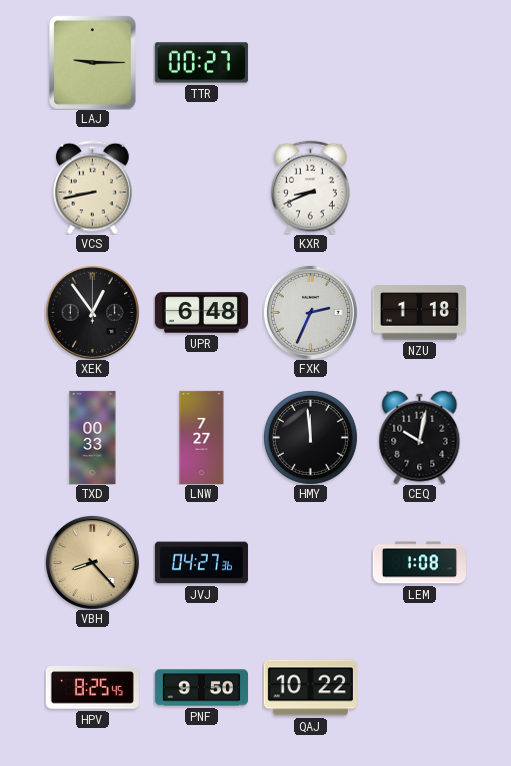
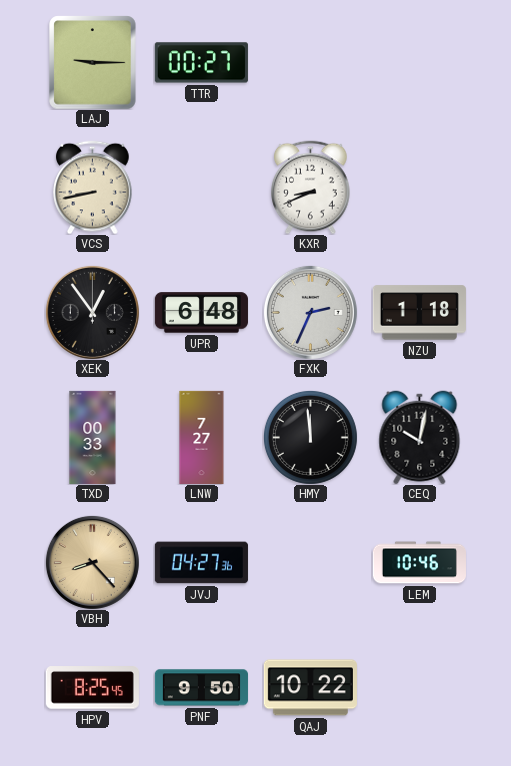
LEM: 1:08 -> 10:46 (419, 563)
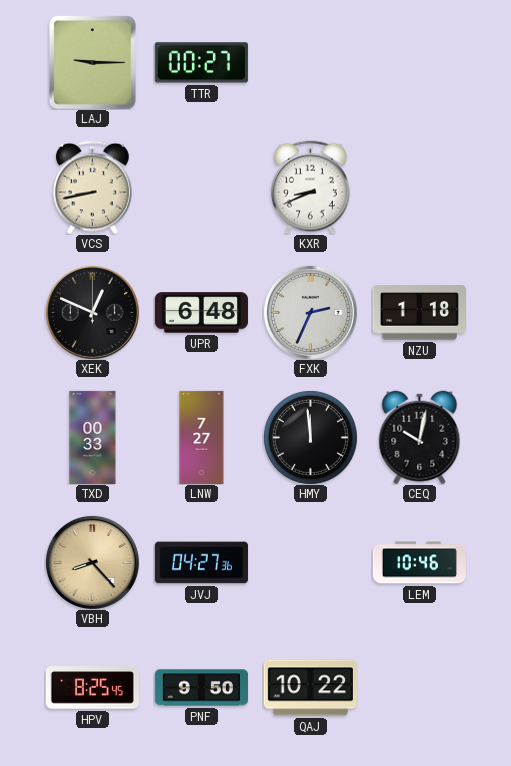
XEK: 12:54 -> 12:49 (92, 312)
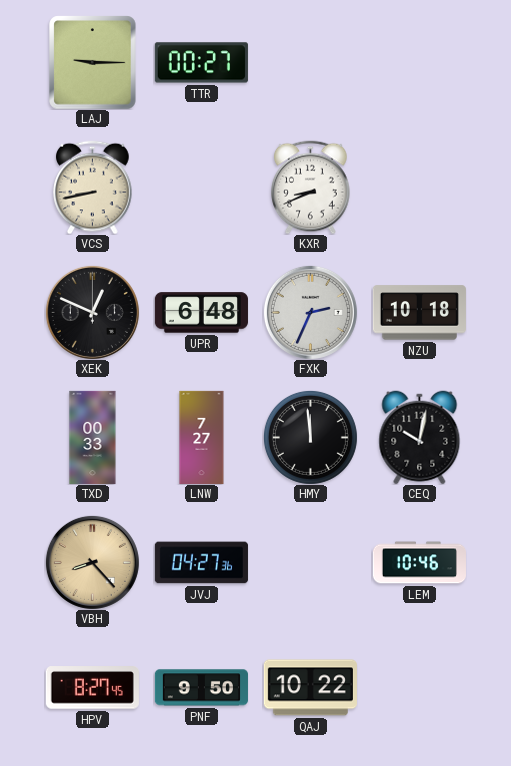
NZU: 1:18 -> 10:18 (419, 313)
HPV: 8:25 -> 8:27 (92, 688)
